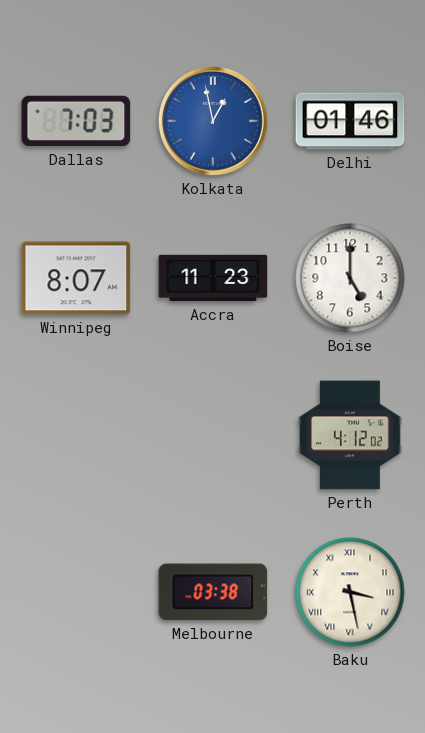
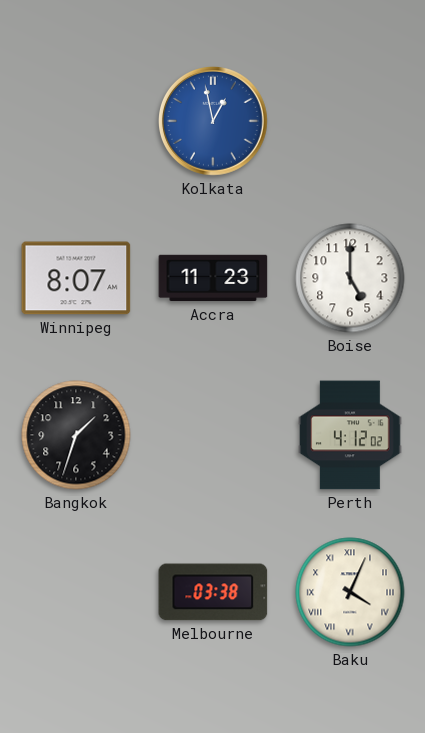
Dallas: 7:03 -> none (76, 121)
Delhi: 01:46 -> none (350, 121)
Bangkok: none -> 1:33 (76, 435)
Baku: 3:28 -> 4:04 (350, 592)
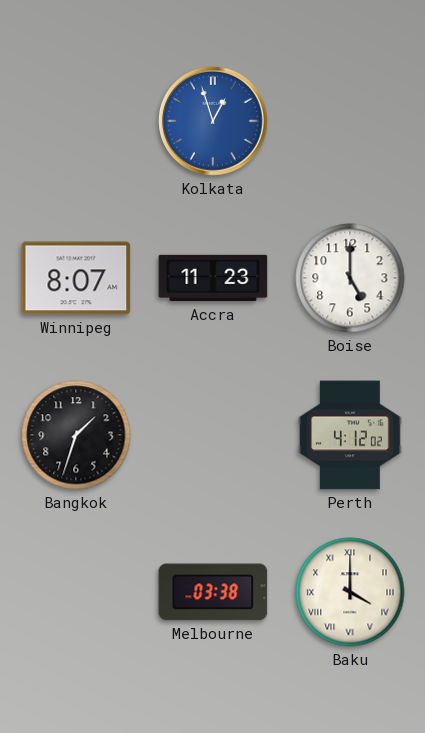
Kolkata: 12:58 -> 12:57 (214, 122)
Baku: 4:04 -> 4:00 (350, 592)
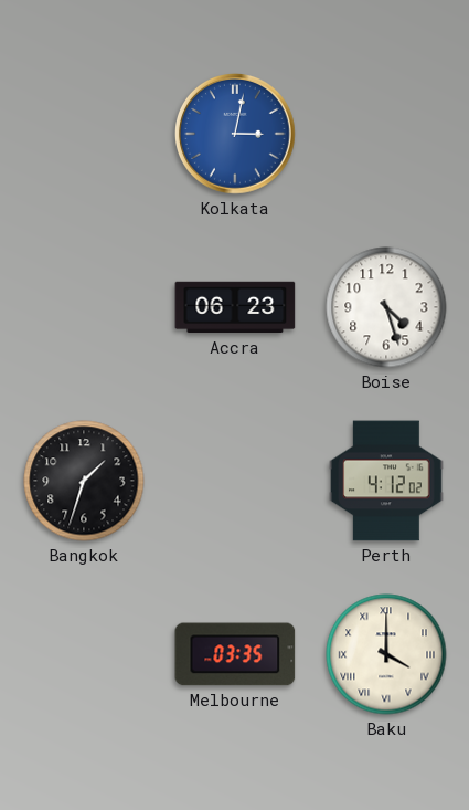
Kolkata: 12:57 -> 3:02 (236, 135)
Winnipeg: 8:07 -> none (76, 278)
Accra: 11:23 -> 06:23 (235, 307)
Boise: 5:00 -> 4:27 (386, 307)
Melbourne: 03:38 -> 03:35 (235, 654)
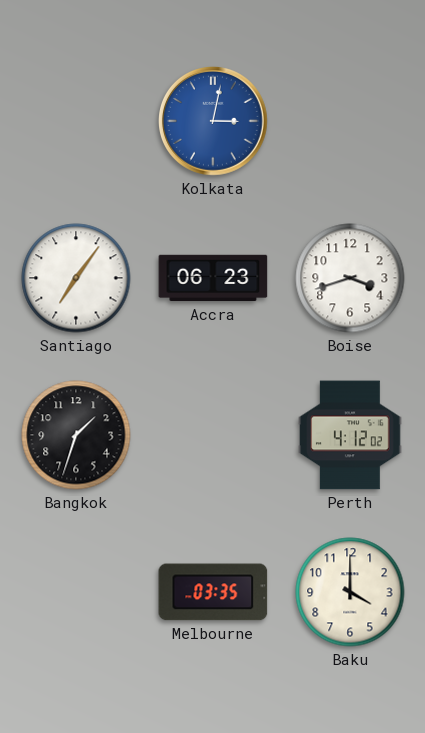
Santiago: none -> 7:06 (76, 278)
Boise: 4:27 -> 3:42 (350, 278)
Baku numerals: Roman -> Arabic (350, 592)
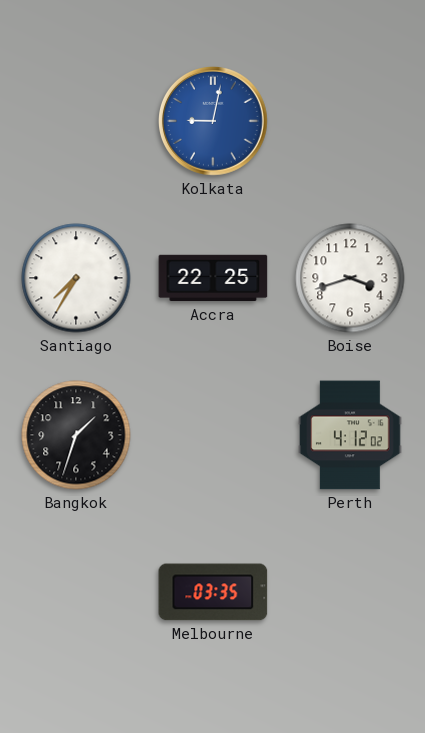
Kolkata: 3:02 -> 9:02 (214, 122)
Santiago: 7:06 -> 7:35 (76, 278)
Accra: 06:23 -> 22:25 (213, 278)
Baku: 4:00 -> none (350, 592)
